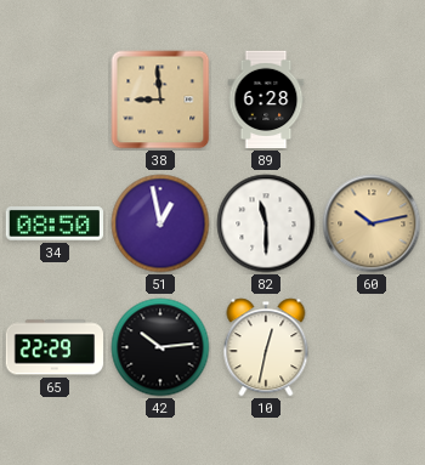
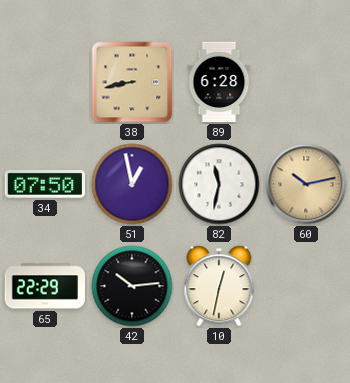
38: 8:59 -> 8:43 (132, 82)
34: 08:50 -> 07:50 (44, 185)
82: 11:30 -> 11:32 (219, 184)
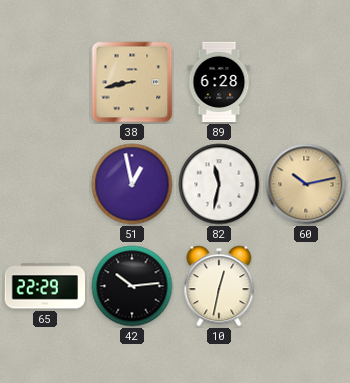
34: 07:50 -> none (44, 185)
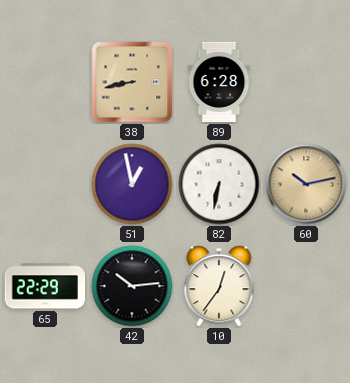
82: 11:32 -> 6:32 (219, 184)
10: 12:32 -> 12:36 (219, 286)
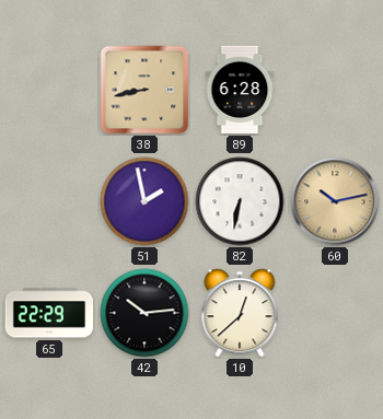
51: 12:58 -> 1:58 (144, 201)
10: 12:36 -> 12:38 (240, 313)
